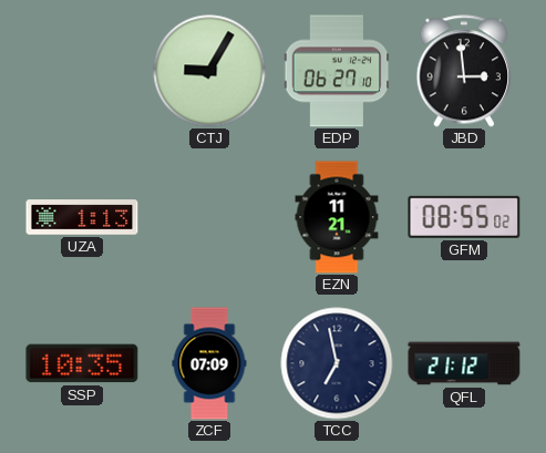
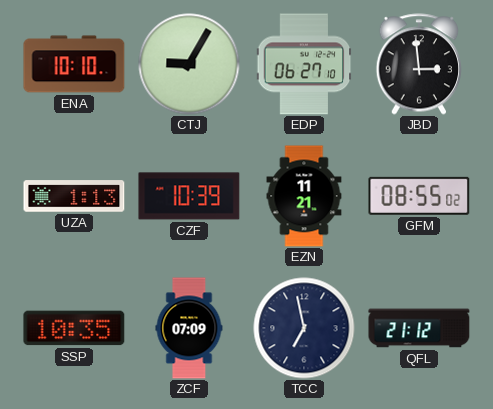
ENA: none -> 10:10 (74, 64)
CZF: none -> 10:39 (189, 196)
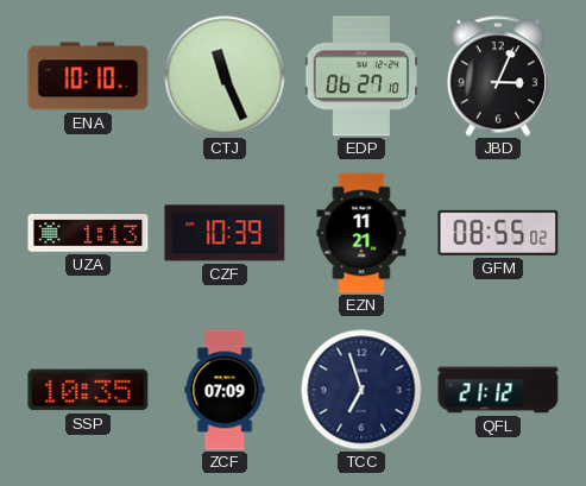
CTJ: 9:05 -> 11:26 (225, 76)
JBD: 2:59 -> 3:04 (498, 76)
TCC: 6:58 -> 6:57 (361, 390)
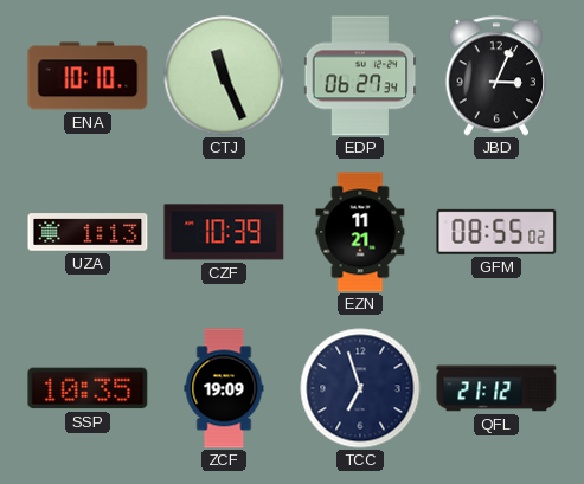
EDP: 06:27:10 -> 06:27:34 (360, 76)
ZCF: 07:09 -> 19:09 (224, 388)
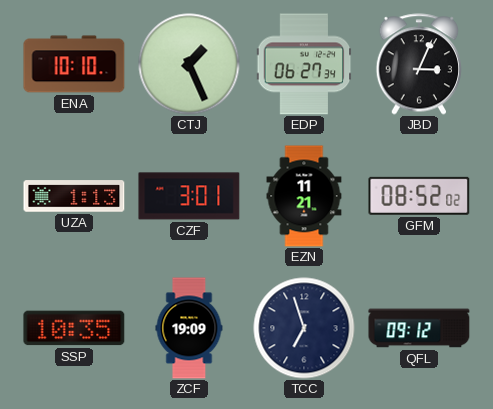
CTJ: 11:26 -> 1:26 (189, 64)
CZF: 10:39 -> 3:01 (189, 196)
GFM: 08:55 -> 08:52 (419, 196)
QFL: 21:12 -> 09:12 (419, 328)
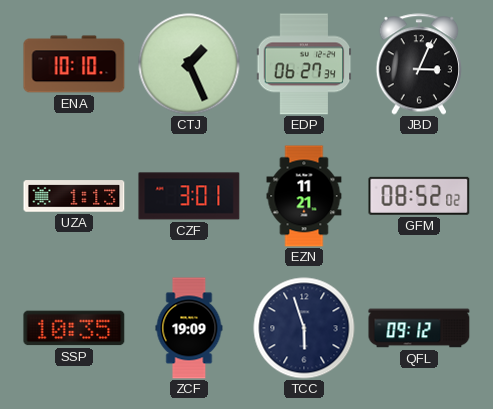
TCC: 6:57 -> 5:57 (304, 328)
